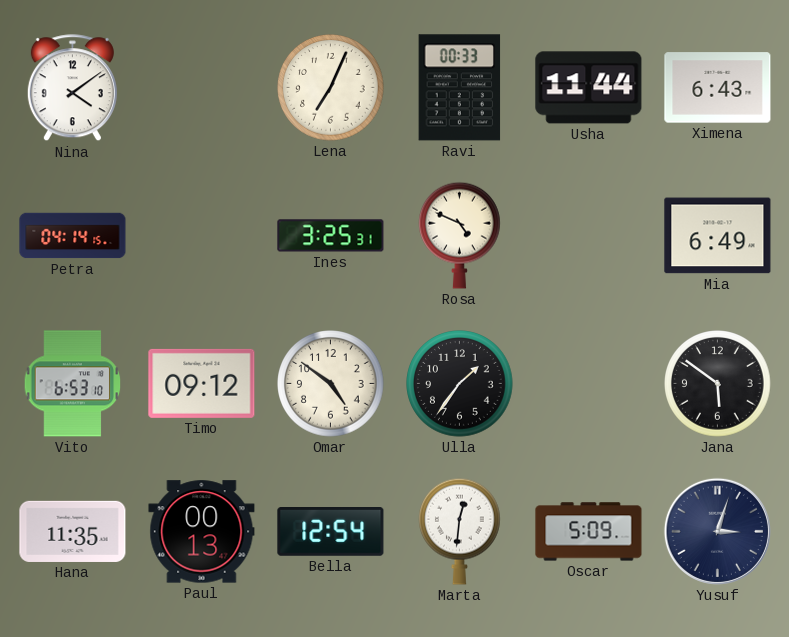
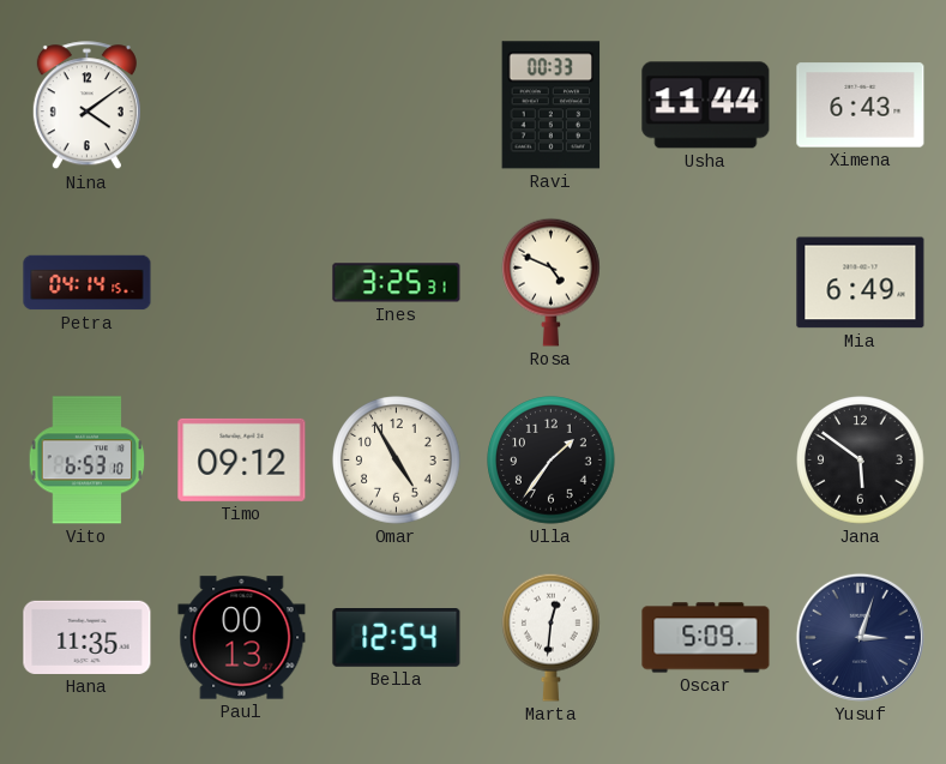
Lena: 7:04 -> none (331, 88)
Omar: 4:51 -> 4:55 (397, 461)
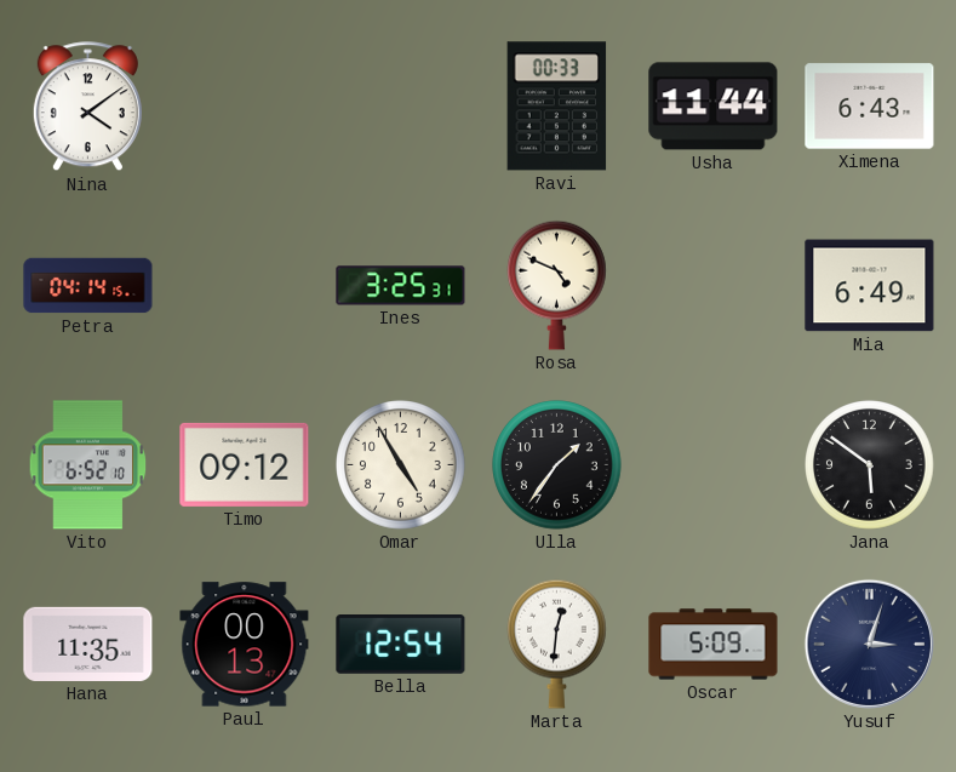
Vito: 6:53 -> 6:52 (88, 465)
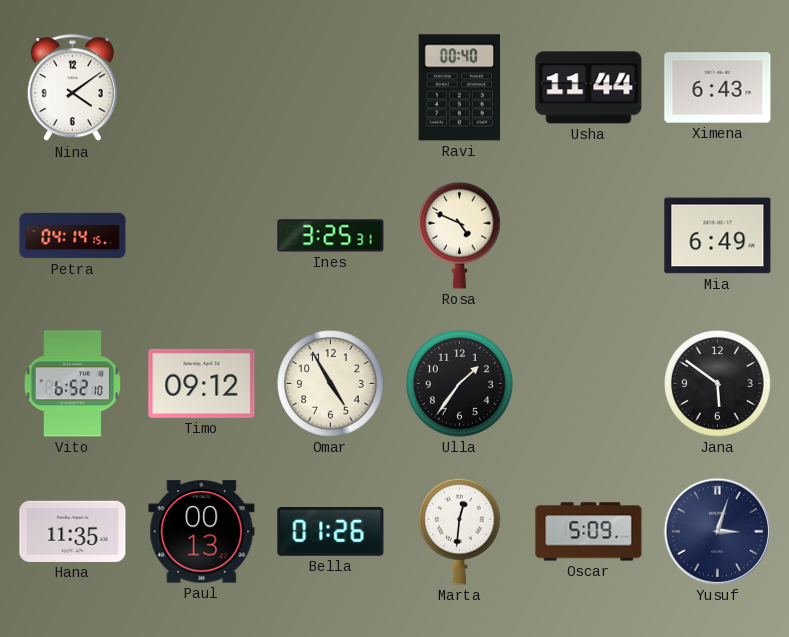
Ravi: 00:33 -> 00:40 (460, 88)
Bella: 12:54 -> 01:26 (331, 532)
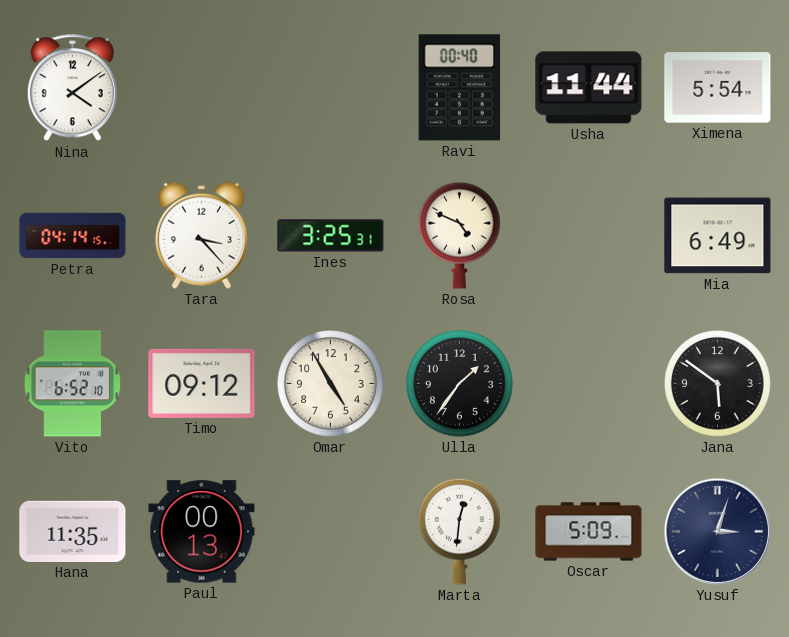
Ximena: 6:43 -> 5:54 (718, 88)
Tara: none -> 3:23 (201, 235)
Bella: 01:26 -> none (331, 532)
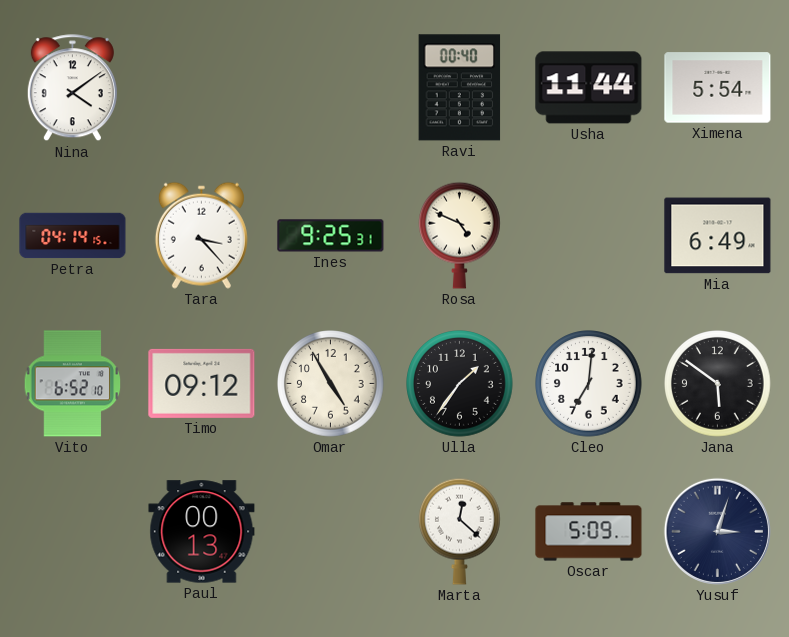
Ines: 3:25 -> 9:25 (331, 236)
Cleo: none -> 7:01 (589, 384)
Hana: 11:35 -> none (73, 531)
Marta: 12:31 -> 12:22 (460, 531)
